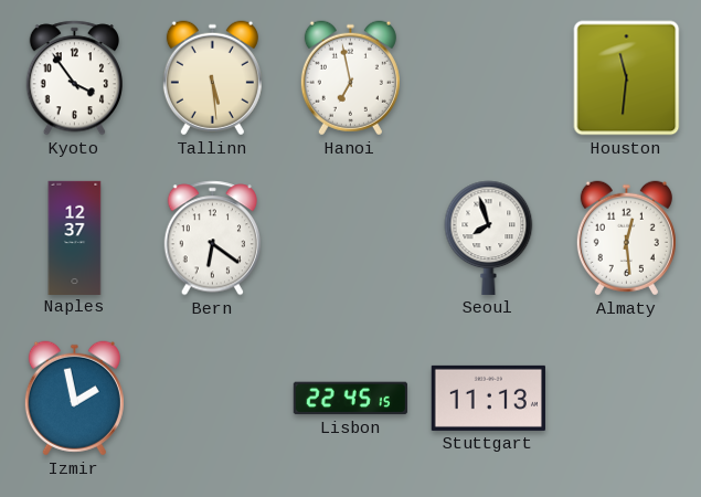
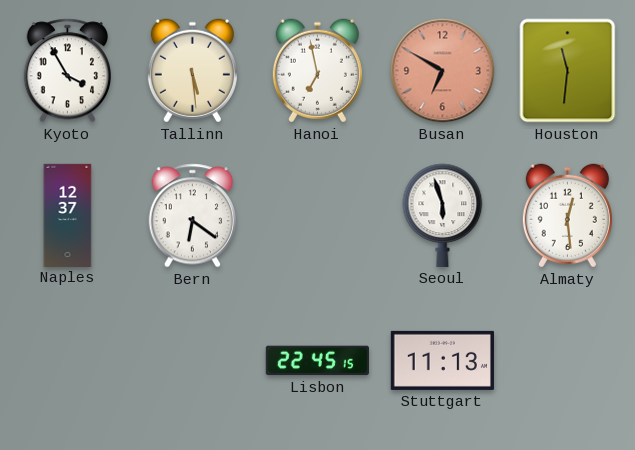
Kyoto: 3:54 -> 3:55 (67, 71)
Busan: none -> 6:50 (443, 71)
Seoul: 7:57 -> 5:57 (443, 215)
Izmir: 1:58 -> none (74, 399)
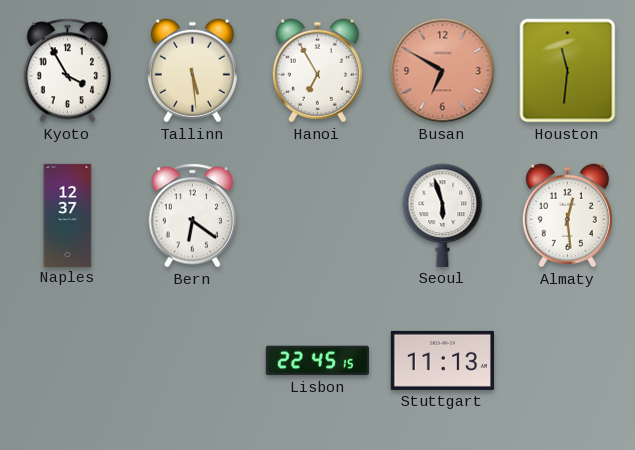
Hanoi: 6:58 -> 6:55 (317, 71)
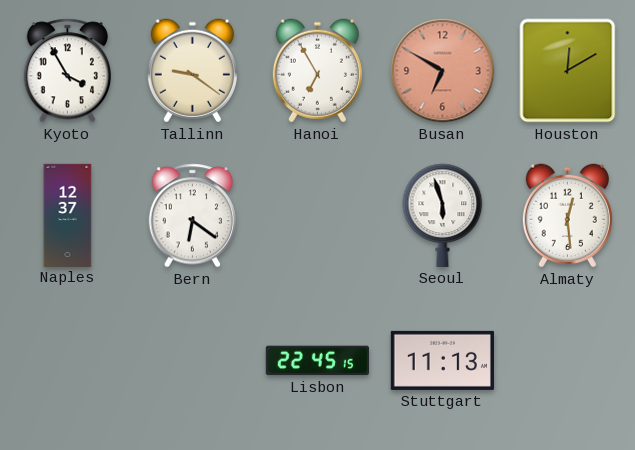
Tallinn: 5:29 -> 9:21 (192, 71)
Houston: 11:31 -> 12:10 (568, 71)
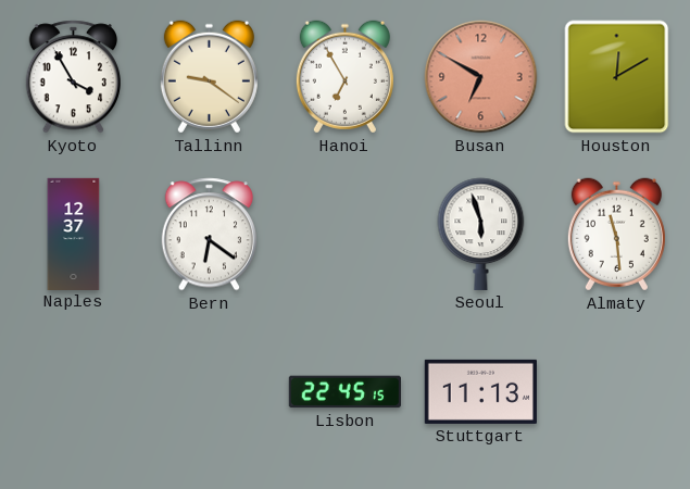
Almaty: 12:29 -> 11:29 (616, 235)
